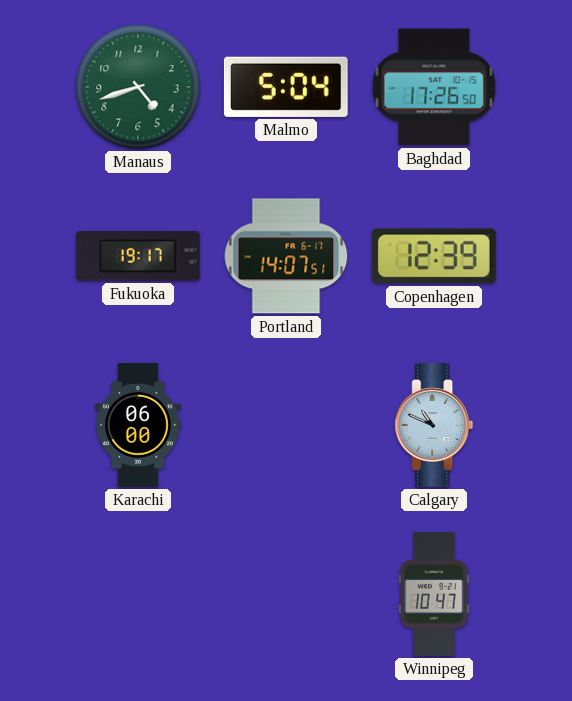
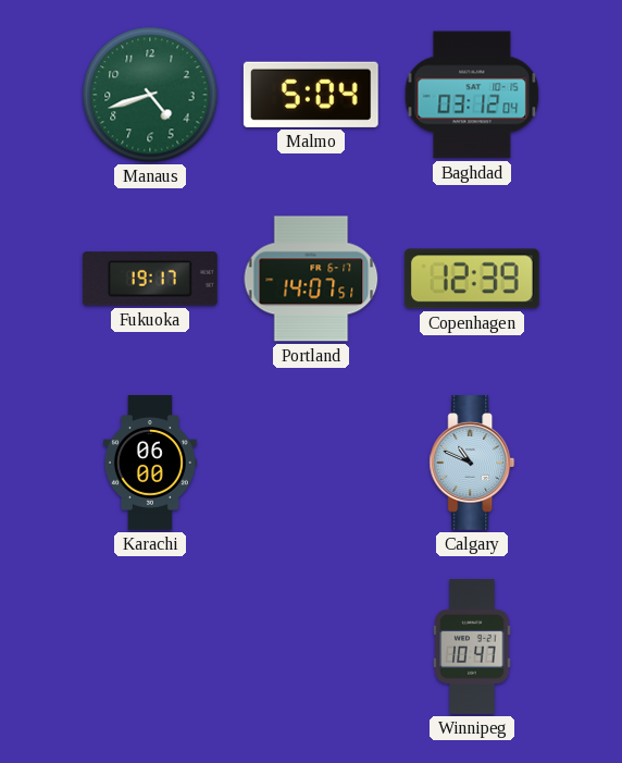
Baghdad: 17:26 -> 03:12 (472, 95)
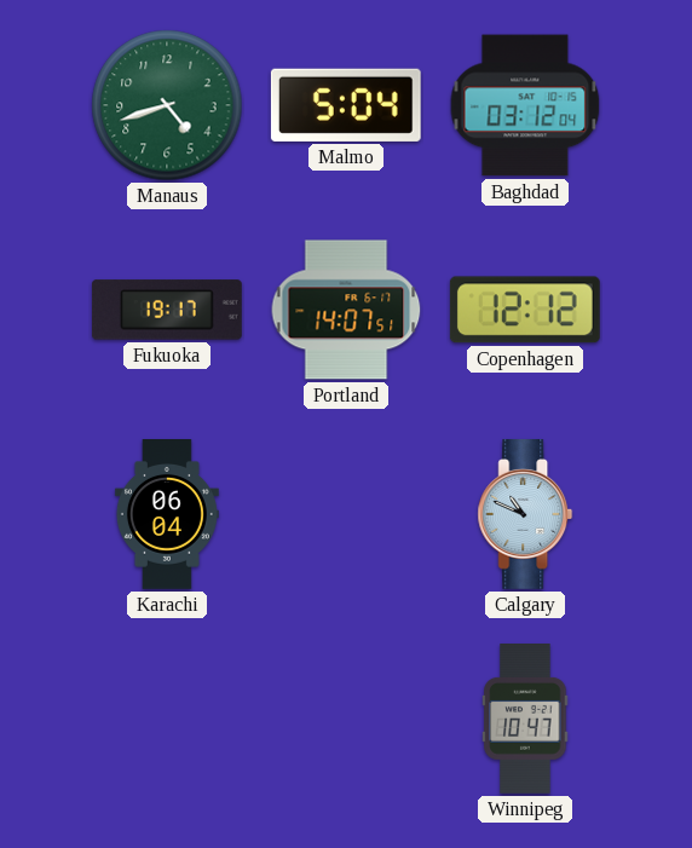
Copenhagen: 12:39 -> 12:12 (525, 310)
Karachi: 06:00 -> 06:04 (167, 515)
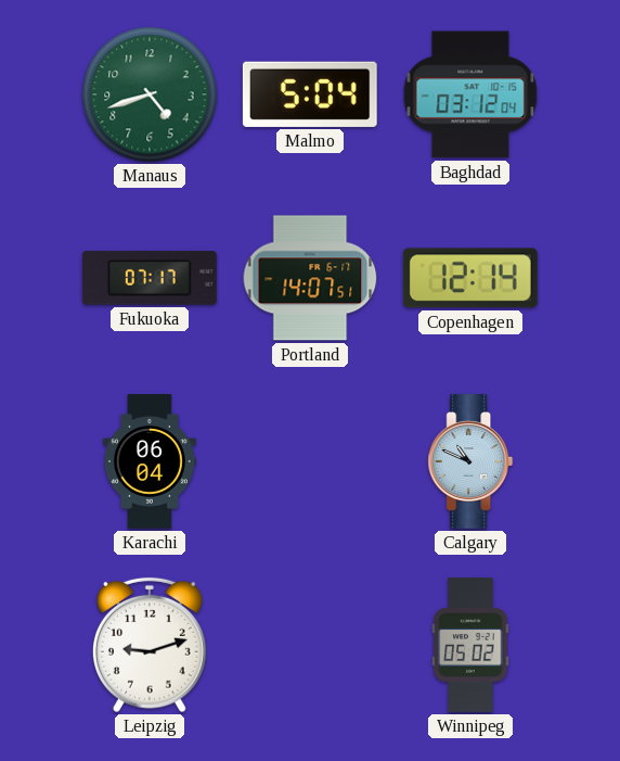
Fukuoka: 19:17 -> 07:17 (150, 278)
Copenhagen: 12:12 -> 12:14 (470, 278)
Leipzig: none -> 9:12 (150, 645)
Winnipeg: 10:47 -> 05:02 (470, 646)
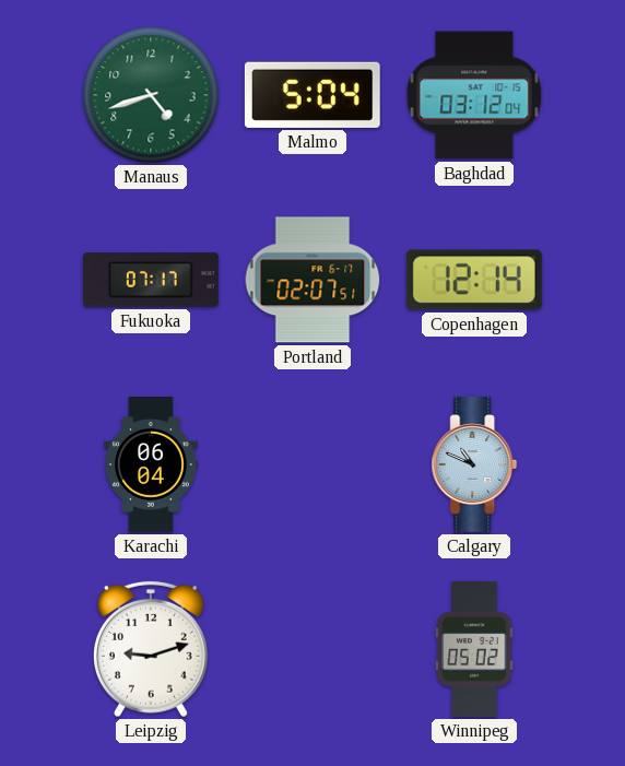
Portland: 14:07 -> 02:07 (312, 280)
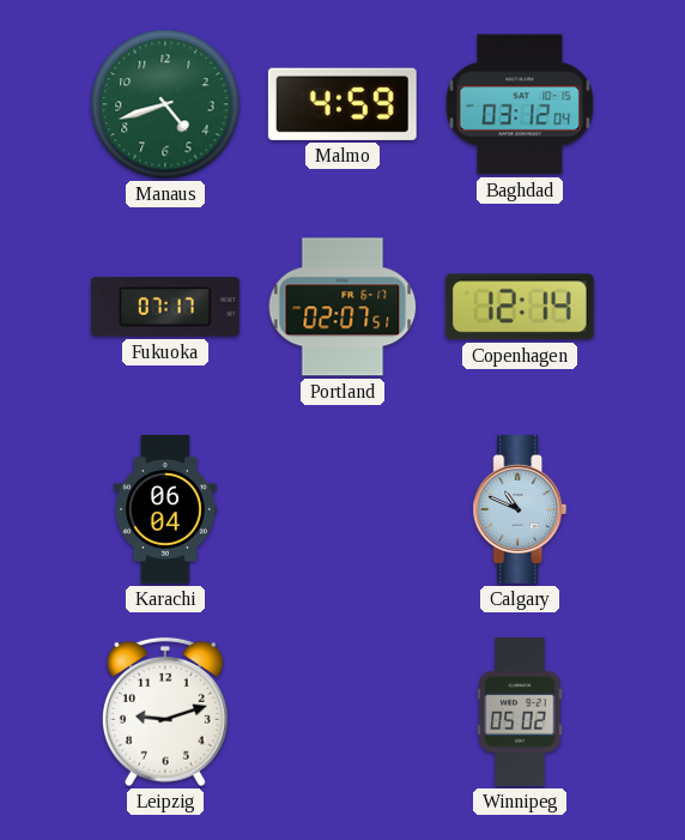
Malmo: 5:04 -> 4:59 (342, 104)
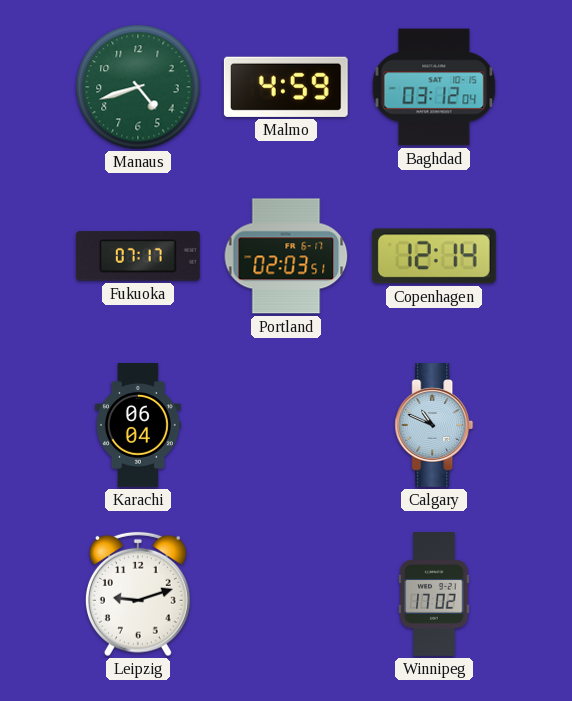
Portland: 02:07 -> 02:03 (286, 256)
Winnipeg: 05:02 -> 17:02 (434, 595)
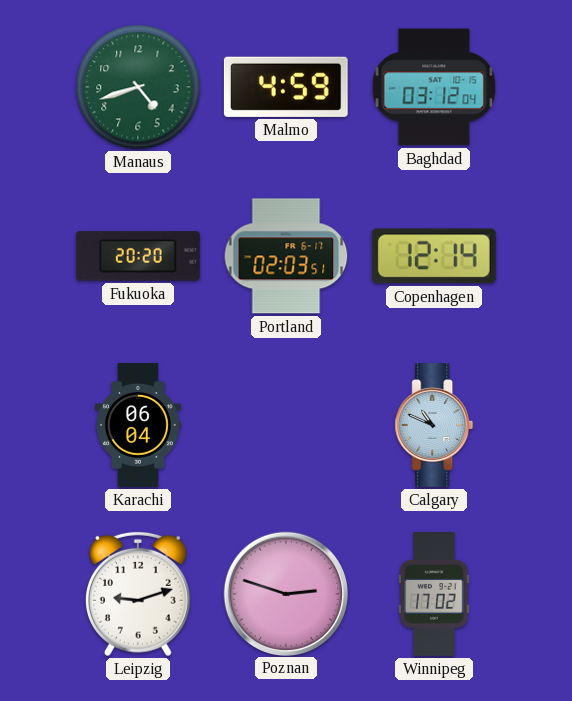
Fukuoka: 07:17 -> 20:20 (138, 256)
Poznan: none -> 2:48 (285, 593)
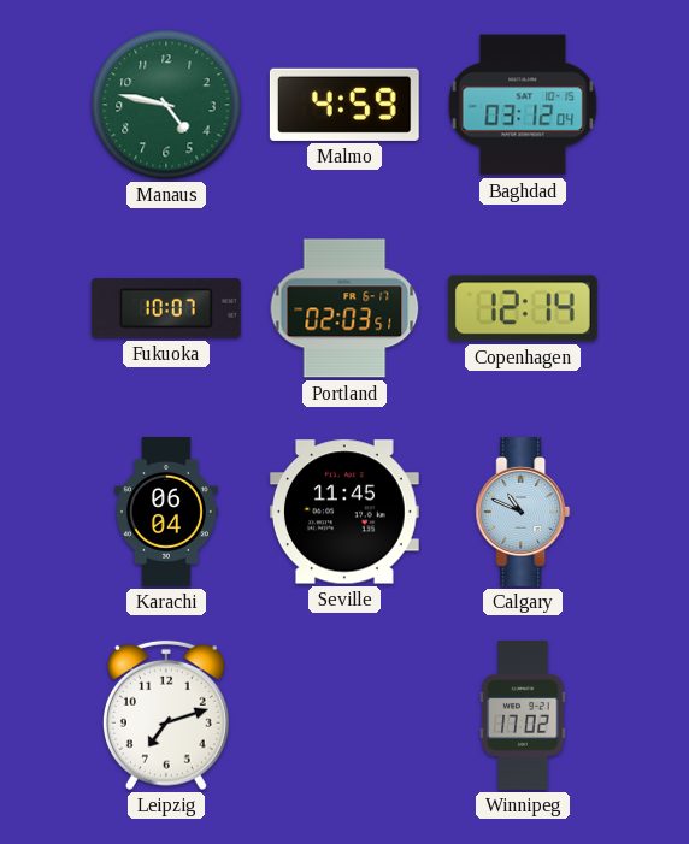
Manaus: 4:42 -> 4:47 (166, 105)
Fukuoka: 20:20 -> 10:07 (166, 308)
Seville: none -> 11:45 (344, 512)
Leipzig: 9:12 -> 7:12 (166, 715)
Poznan: 2:48 -> none (285, 593)
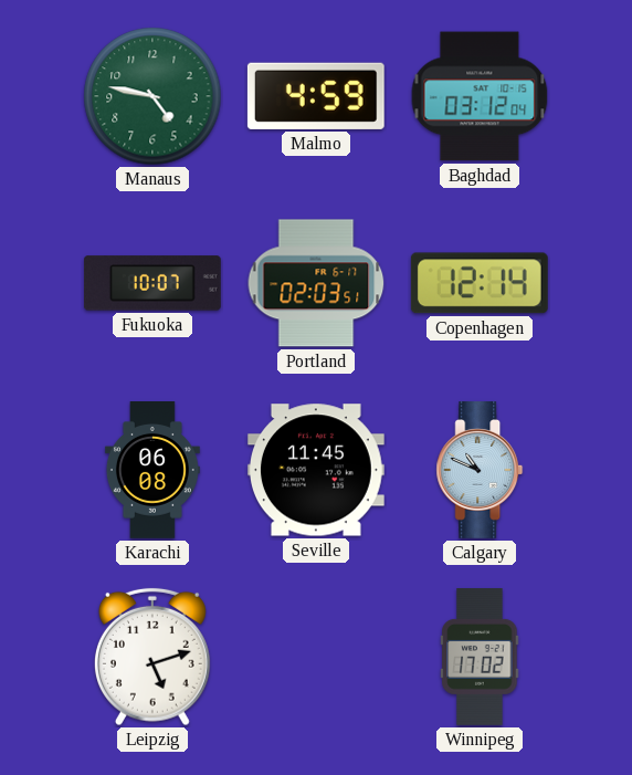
Karachi: 06:04 -> 06:08 (152, 471)
Leipzig: 7:12 -> 5:12 (152, 657)
